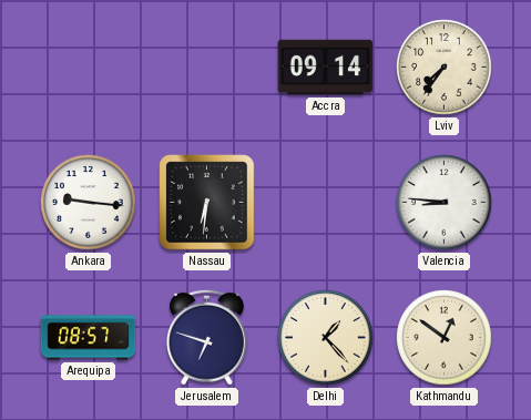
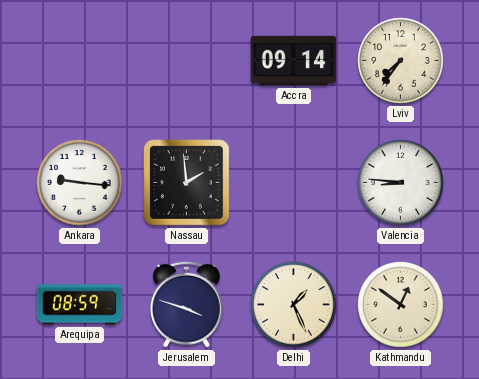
Nassau: 6:31 -> 1:59 (187, 183)
Arequipa: 08:57 -> 08:59 (80, 305)
Jerusalem: 6:48 -> 3:48 (187, 304)
Delhi: 1:23 -> 1:26 (294, 305)
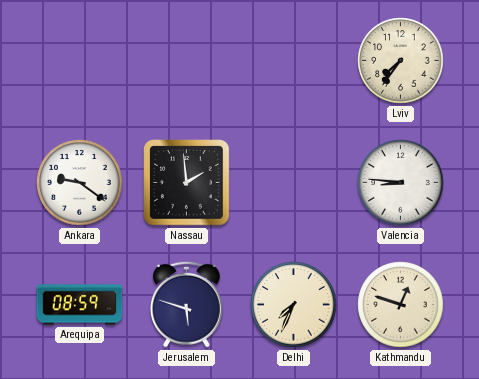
Accra: 09:14 -> none (294, 61)
Ankara: 9:16 -> 9:21 (80, 183)
Jerusalem: 3:48 -> 5:48 (187, 304)
Delhi: 1:26 -> 7:34 (294, 305)
Kathmandu: 12:51 -> 12:48 (401, 305)
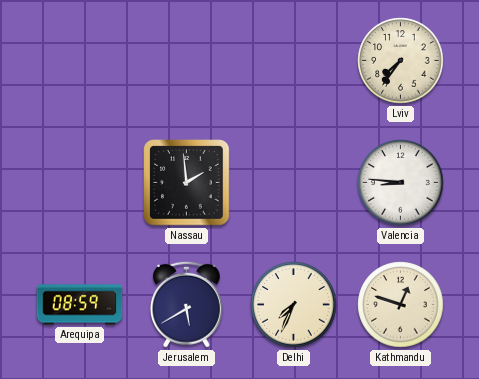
Ankara: 9:21 -> none (80, 183)
Jerusalem: 5:48 -> 5:40 (187, 304)
